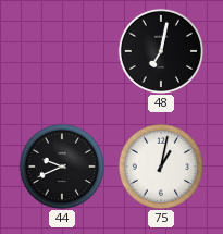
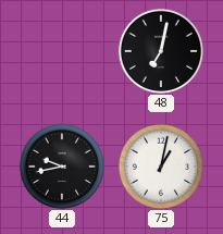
44: 9:41 -> 9:43 (61, 165)
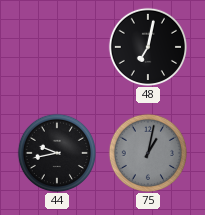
75 dial: white -> grey (147, 152)
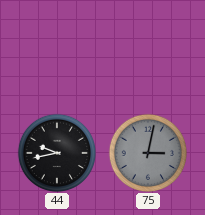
48: 7:02 -> none (147, 46)
75: 1:02 -> 3:02 (147, 152)
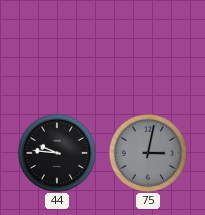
44: 9:43 -> 9:46 (56, 152)
